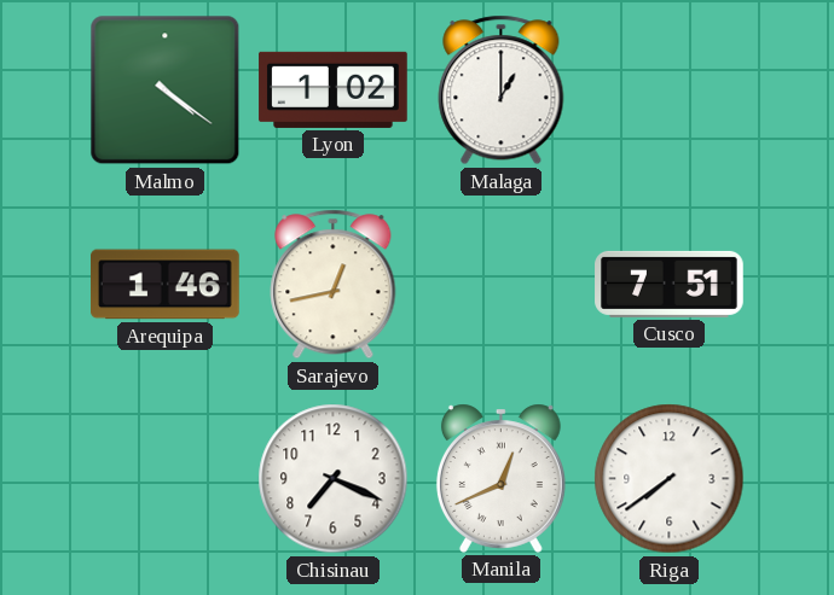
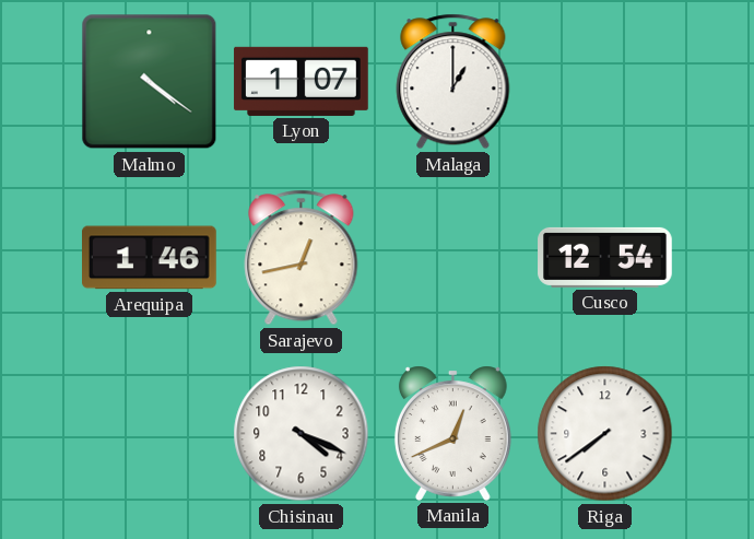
Lyon: 1:02 -> 1:07 (302, 81)
Cusco: 7:51 -> 12:54 (605, 257)
Chisinau: 7:19 -> 4:19 (302, 434)
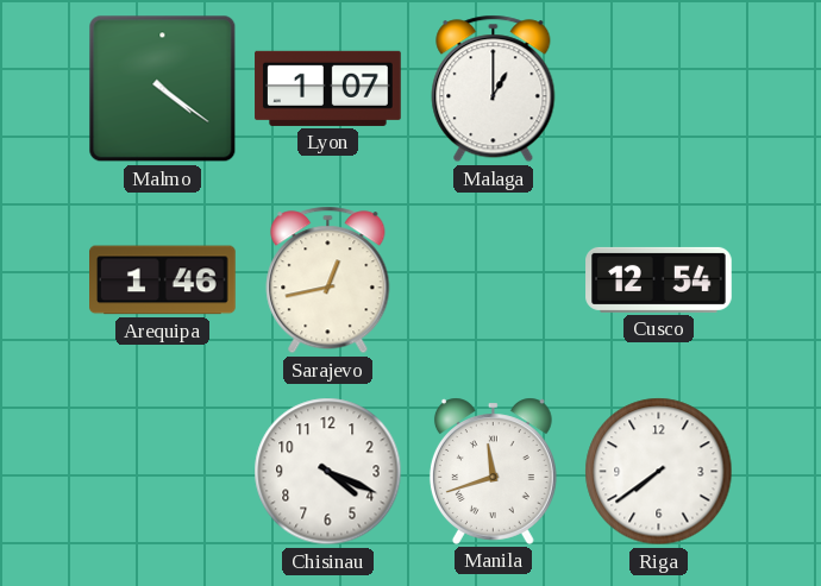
Manila: 12:41 -> 11:42 (493, 471)
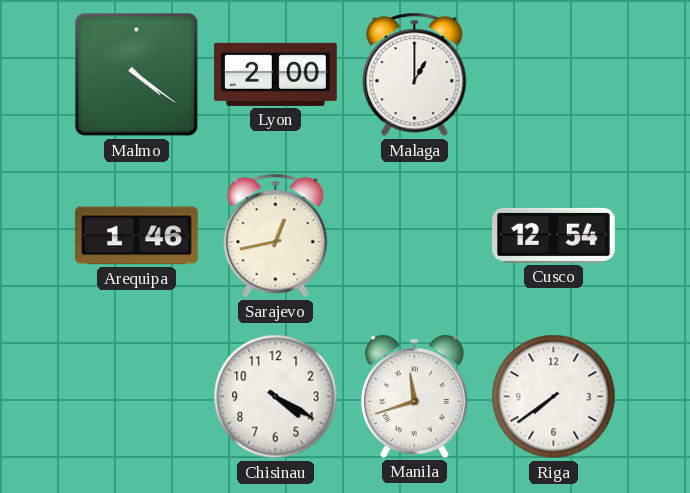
Lyon: 1:07 -> 2:00 (276, 74)
Chisinau: 4:19 -> 4:20 (276, 397)
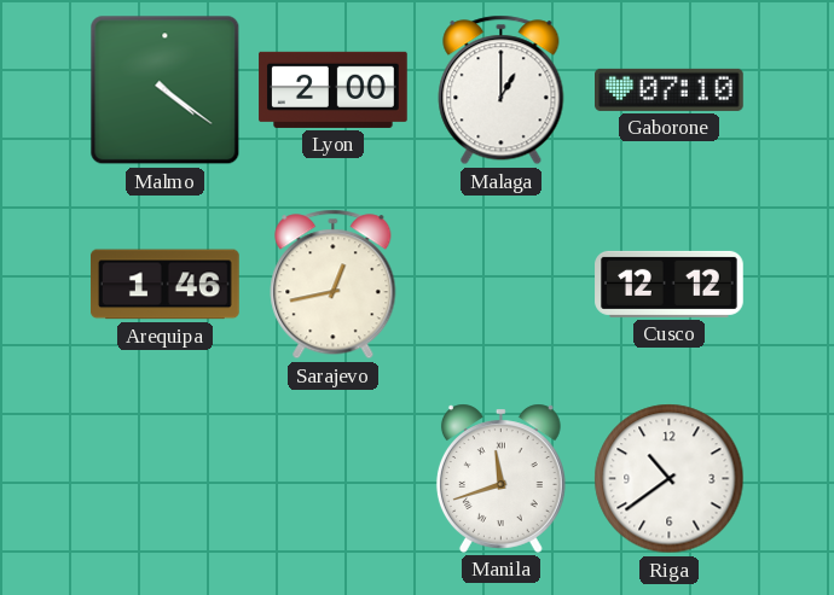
Gaborone: none -> 07:10 (670, 89)
Cusco: 12:54 -> 12:12 (670, 284)
Chisinau: 4:20 -> none (276, 397)
Riga: 7:39 -> 10:39 (670, 479)
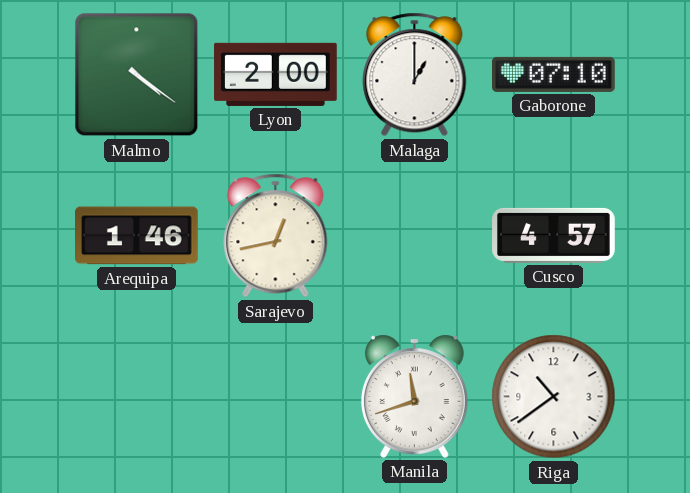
Cusco: 12:12 -> 4:57 (554, 235)
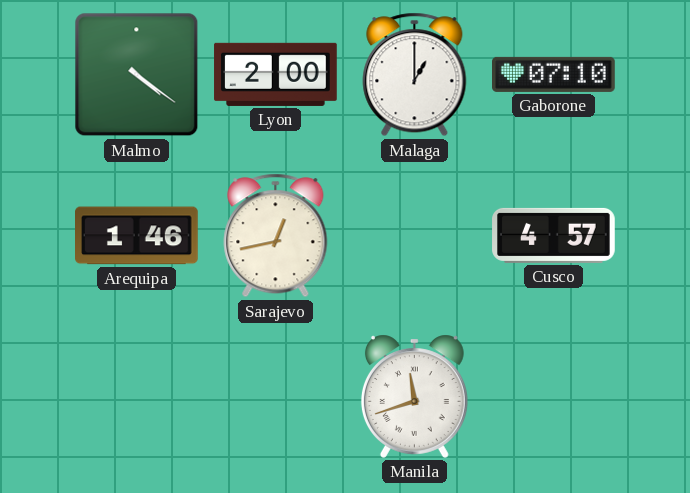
Riga: 10:39 -> none (554, 397)
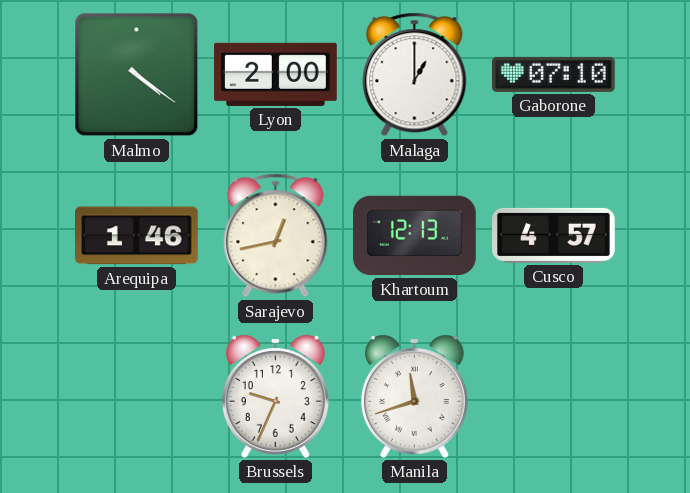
Khartoum: none -> 12:13 (415, 236)
Brussels: none -> 9:34 (275, 396)
